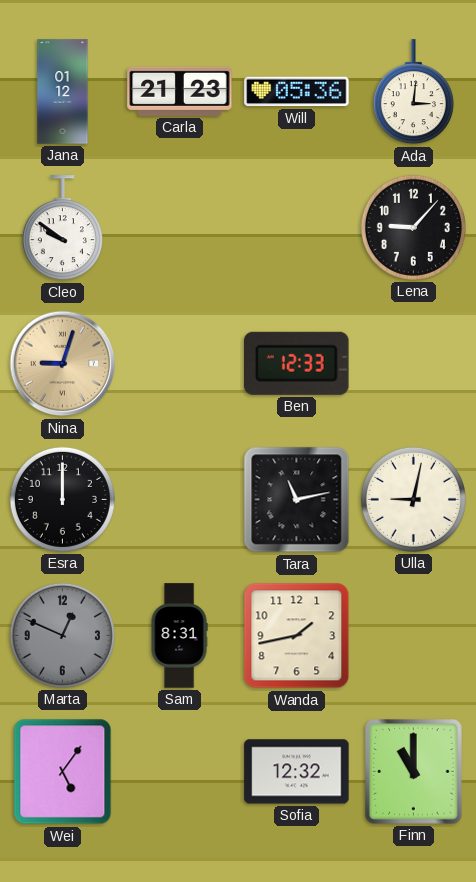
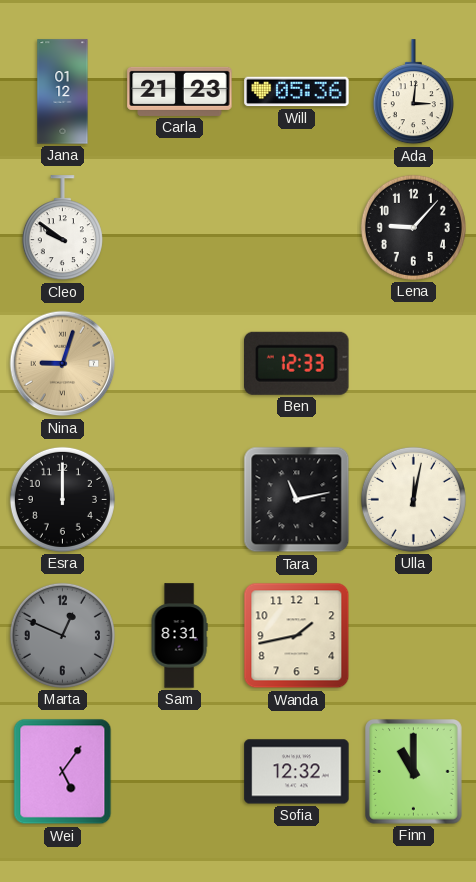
Ulla: 9:02 -> 12:02 (413, 499)
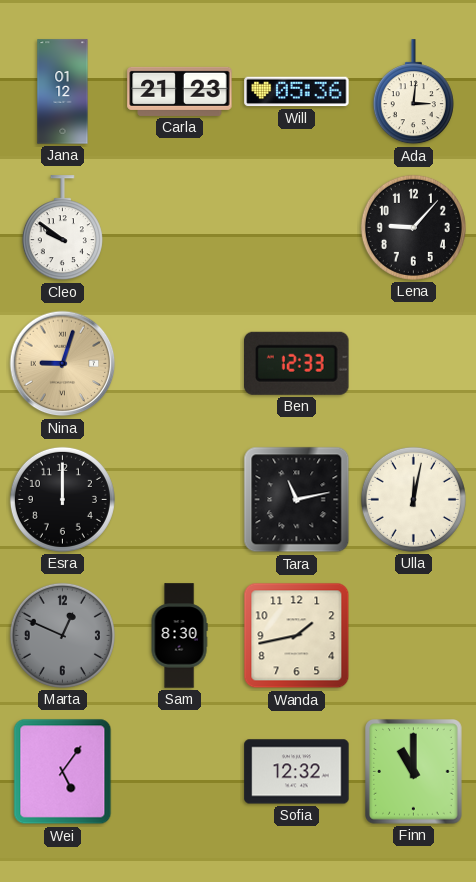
Sam: 8:31 -> 8:30 (179, 636)
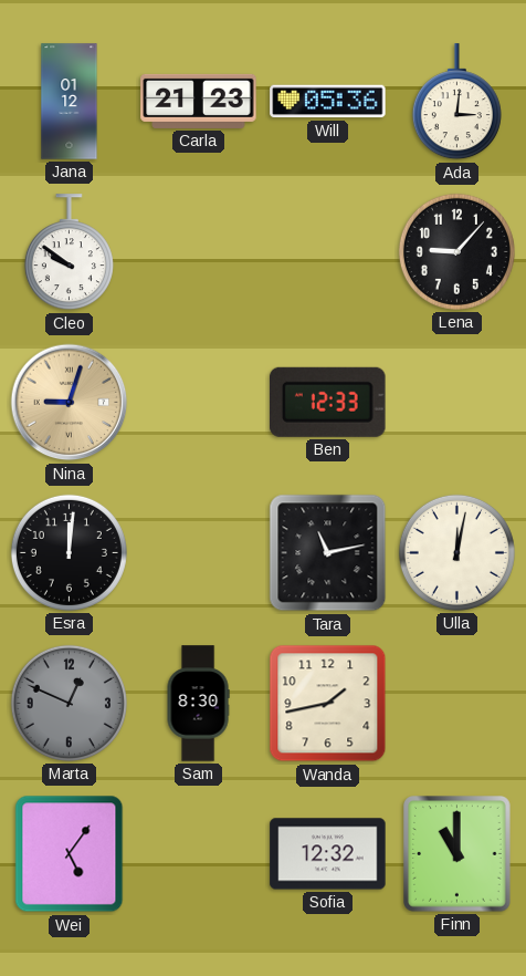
Esra: 12:00 -> 12:01 (69, 552)
